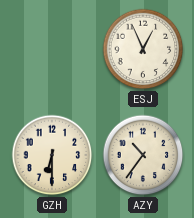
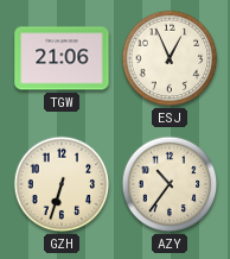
TGW: none -> 21:06 (62, 58)
GZH: 6:30 -> 6:33 (62, 184)
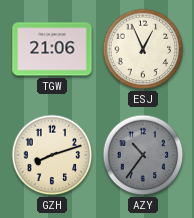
GZH: 6:33 -> 8:12 (52, 155)
AZY dial: cream -> grey (143, 155)
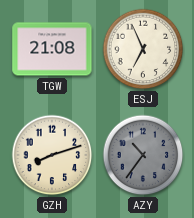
TGW: 21:06 -> 21:08 (52, 49)
ESJ: 12:56 -> 6:56 (143, 49)
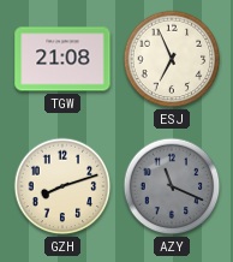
AZY: 10:36 -> 11:19 (172, 186)
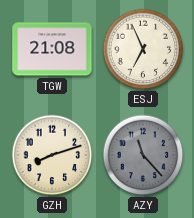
AZY: 11:19 -> 11:23 (143, 155)
